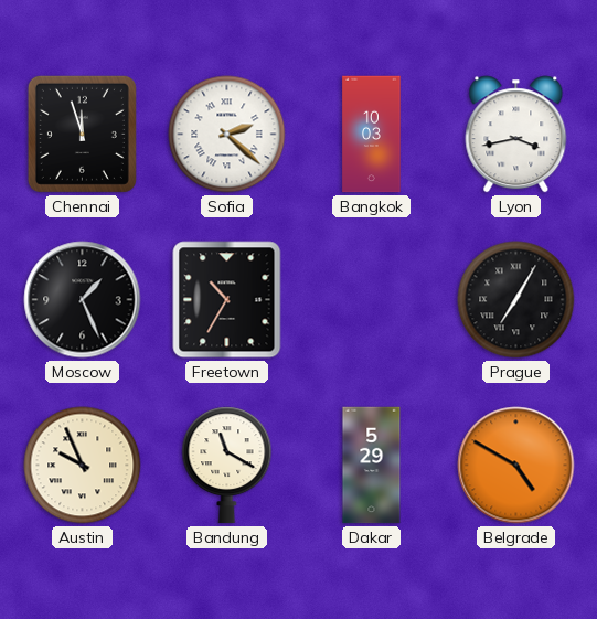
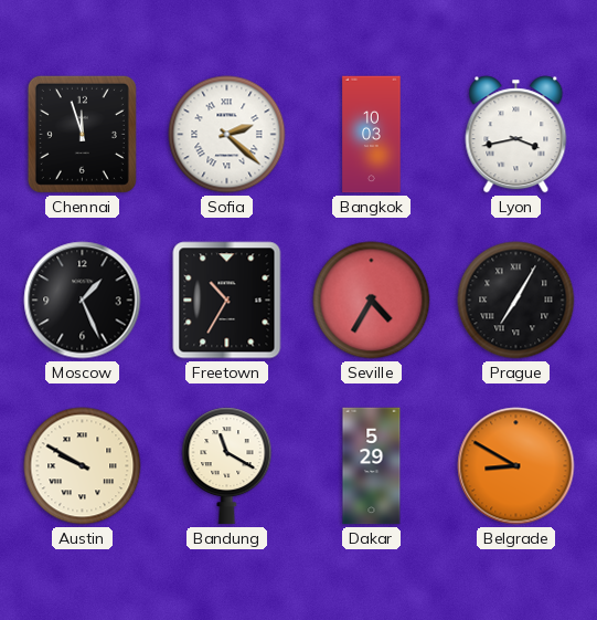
Seville: none -> 4:35 (372, 301)
Austin: 9:56 -> 9:50 (83, 466)
Belgrade: 4:50 -> 8:50 (516, 466)
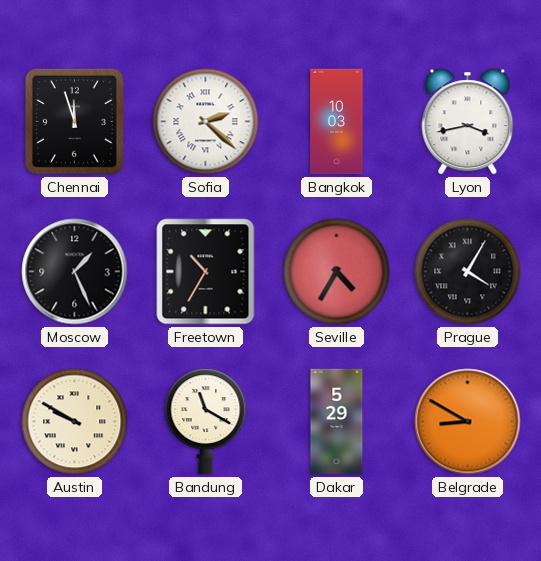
Prague: 7:05 -> 4:05 (468, 272)
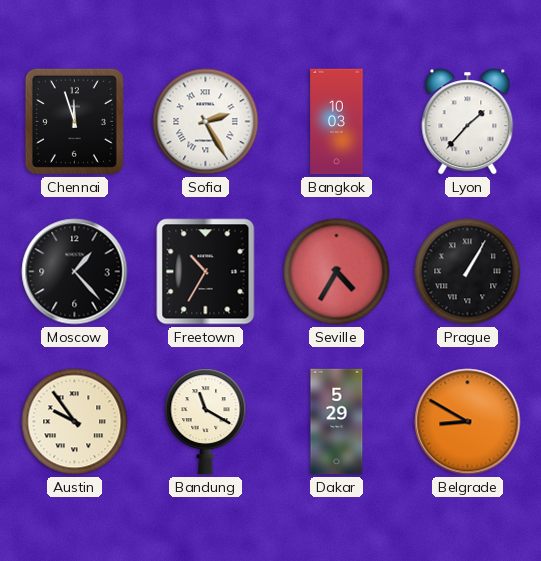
Sofia: 2:22 -> 2:25 (206, 122)
Lyon: 3:43 -> 1:37 (468, 122)
Moscow: 1:26 -> 1:23 (75, 272)
Prague: 4:05 -> 1:05 (468, 272)
Austin: 9:50 -> 9:54 (75, 422)
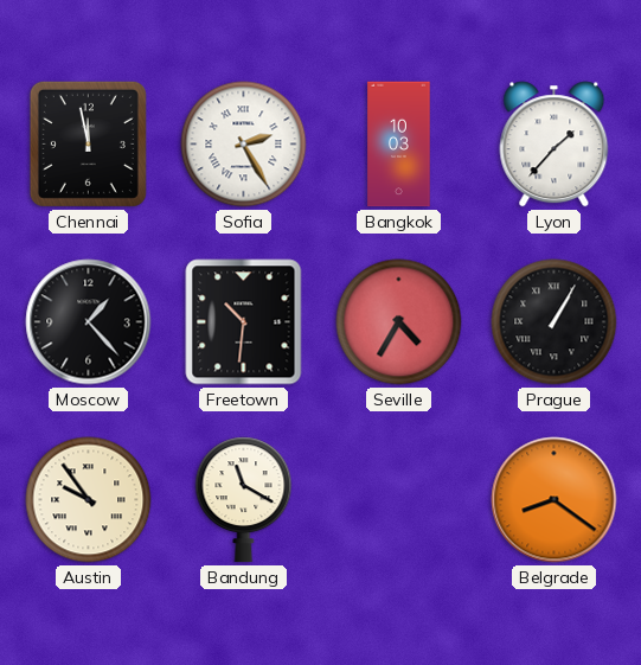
Chennai: 11:57 -> 11:58 (88, 143)
Freetown: 10:35 -> 10:31 (244, 322)
Dakar: 5:29 -> none (337, 422)
Belgrade: 8:50 -> 8:21 (555, 500)
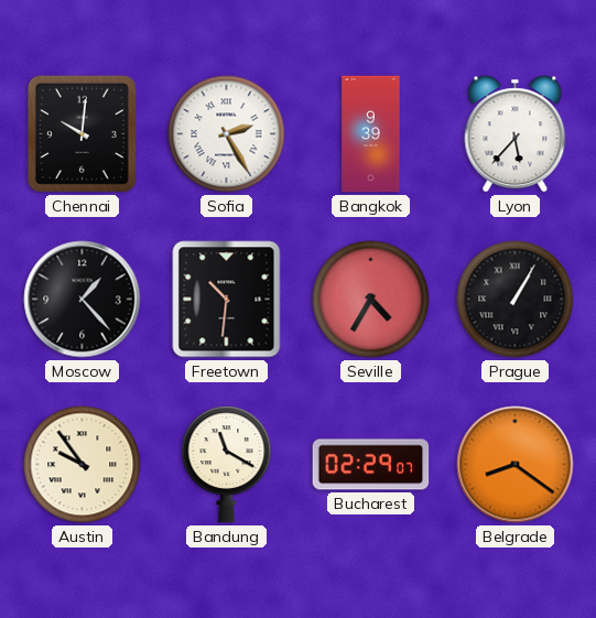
Chennai: 11:58 -> 10:01 (82, 133)
Bangkok: 10:03 -> 9:39 (371, 134)
Lyon: 1:37 -> 5:37 (516, 134)
Bucharest: none -> 02:29 (371, 465)
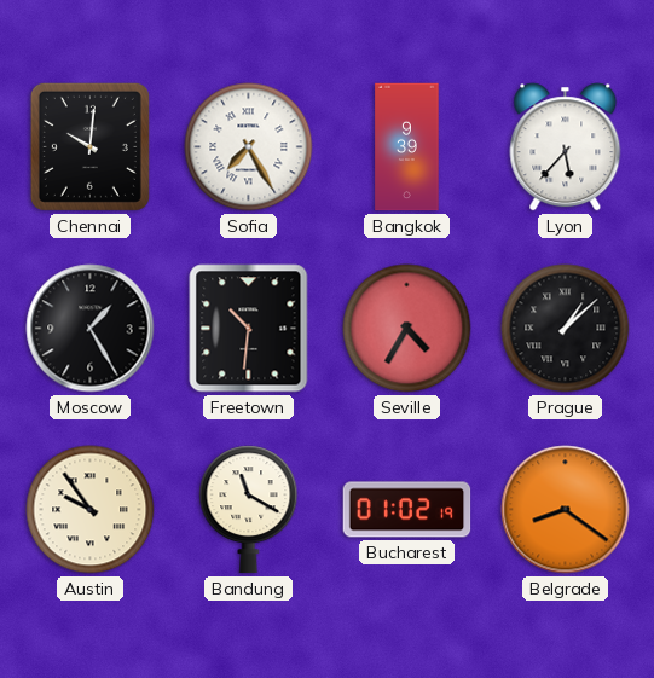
Sofia: 2:25 -> 7:25 (249, 147)
Moscow: 1:23 -> 1:25 (91, 329)
Prague: 1:05 -> 1:08 (566, 329)
Bucharest: 02:29 -> 01:02 (407, 510)
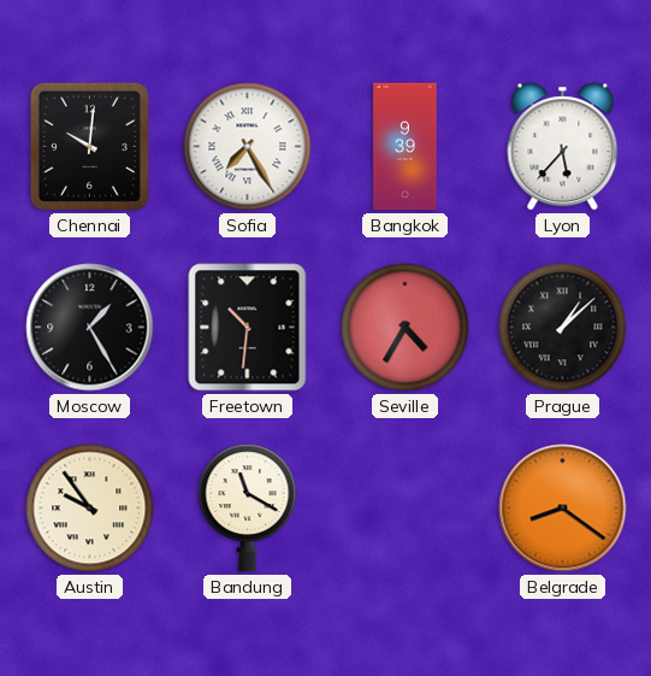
Bucharest: 01:02 -> none (407, 510)
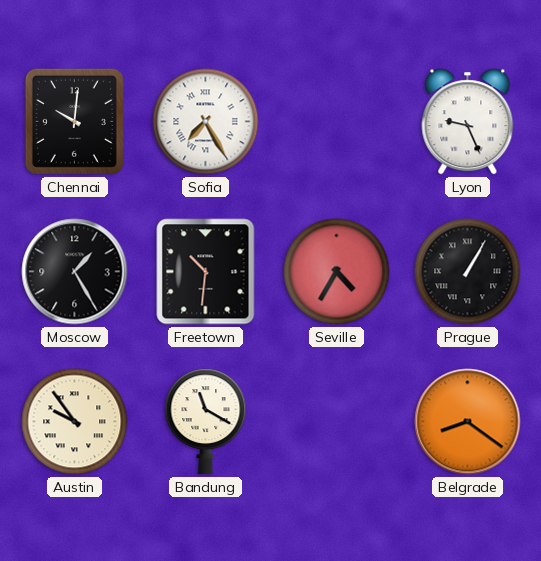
Bangkok: 9:39 -> none (406, 147)
Lyon: 5:37 -> 9:26 (468, 122)
Prague: 1:08 -> 1:05 (468, 272)
